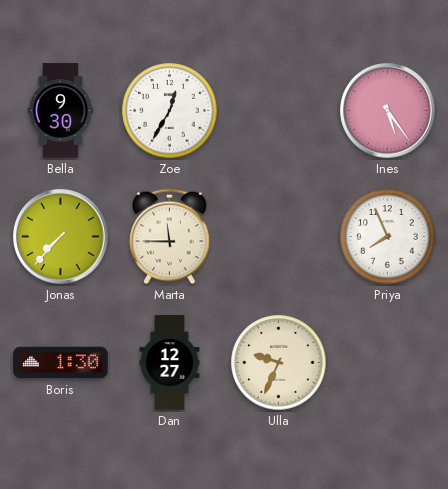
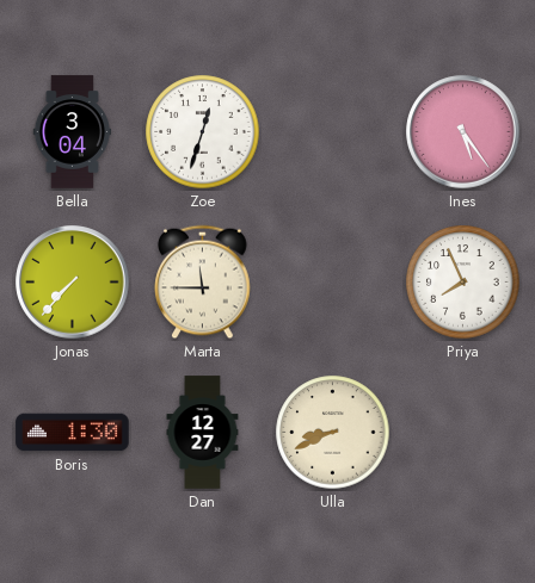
Bella: 9:30 -> 3:04 (73, 132)
Zoe: 12:35 -> 12:33 (203, 132)
Ulla: 9:34 -> 8:41 (333, 433)
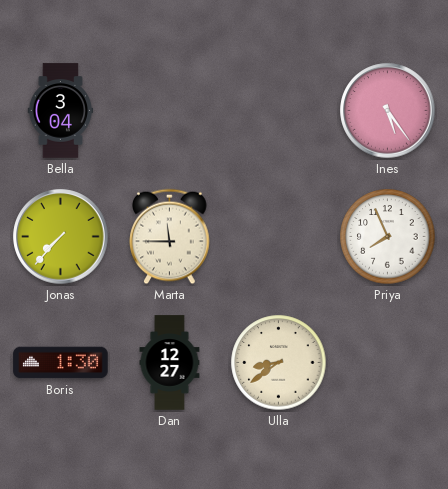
Zoe: 12:33 -> none (203, 132)
Ulla: 8:41 -> 8:39 (279, 363)
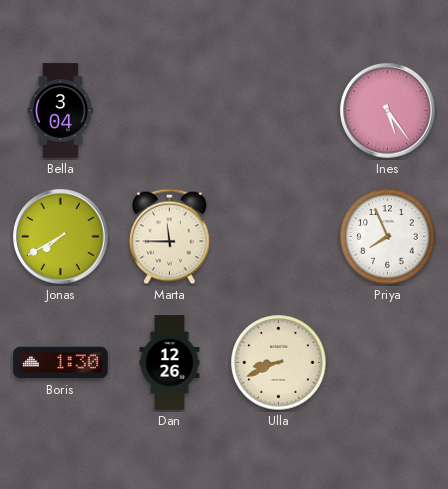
Jonas: 7:37 -> 7:40 (61, 237)
Dan: 12:27 -> 12:26 (170, 363)
Ulla: 8:39 -> 8:41 (279, 363)
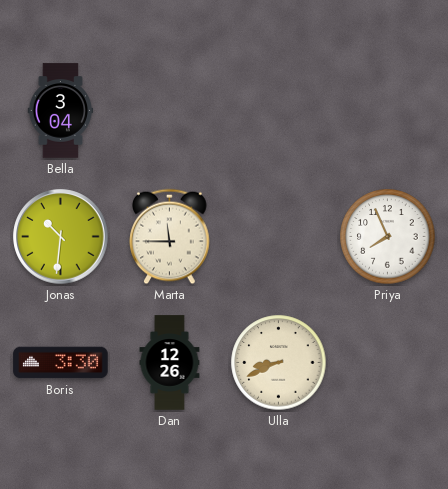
Ines: 5:24 -> none (388, 111)
Jonas: 7:40 -> 10:31 (61, 237)
Boris: 1:30 -> 3:30 (61, 363)
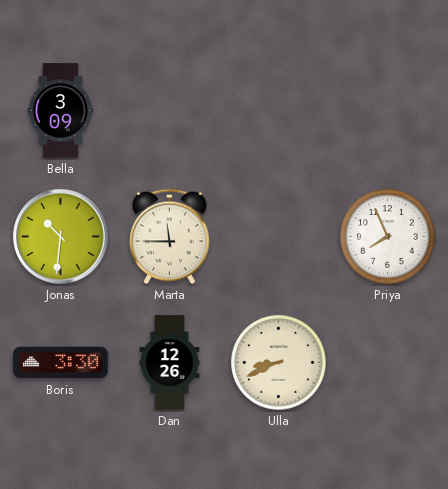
Bella: 3:04 -> 3:09 (61, 111)
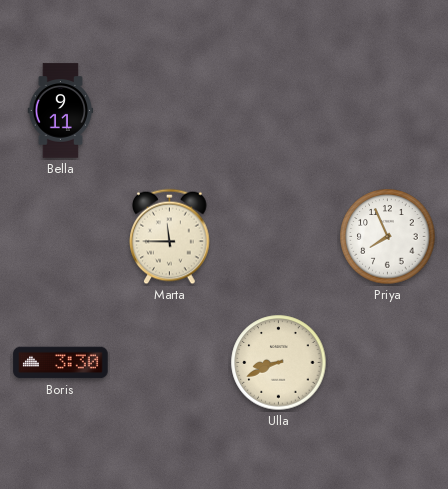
Bella: 3:09 -> 9:11 (61, 111)
Jonas: 10:31 -> none (61, 237)
Dan: 12:26 -> none (170, 363)
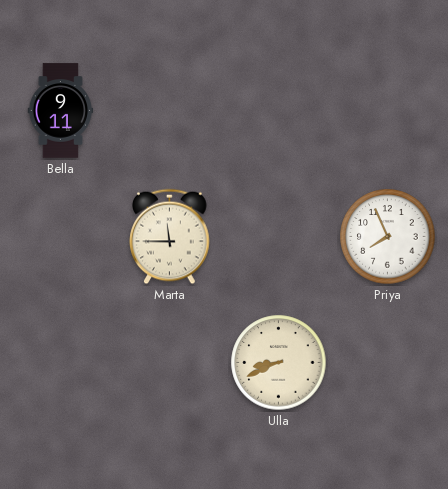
Boris: 3:30 -> none (61, 363)
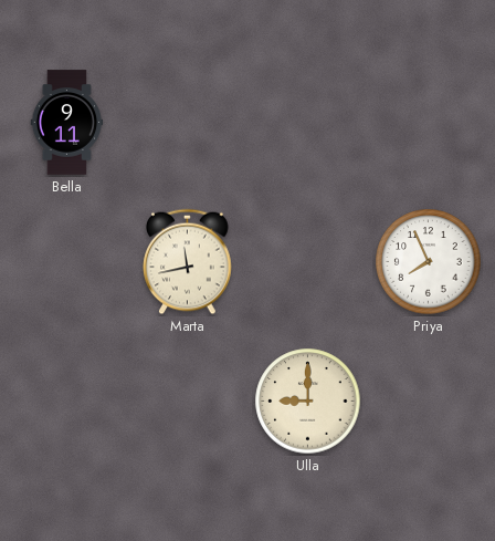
Marta: 11:45 -> 11:43 (188, 262)
Ulla: 8:41 -> 9:00 (308, 402)
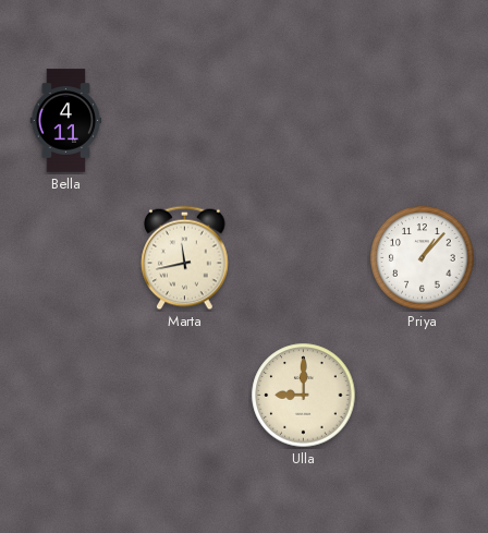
Bella: 9:11 -> 4:11 (66, 121)
Priya: 7:56 -> 1:07 (423, 258)
